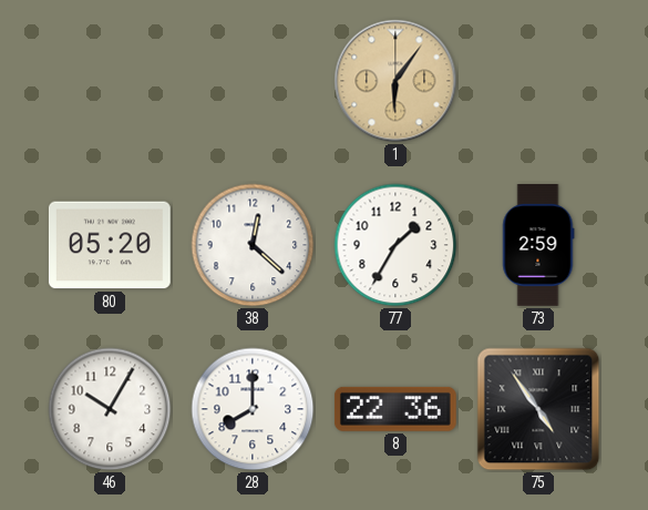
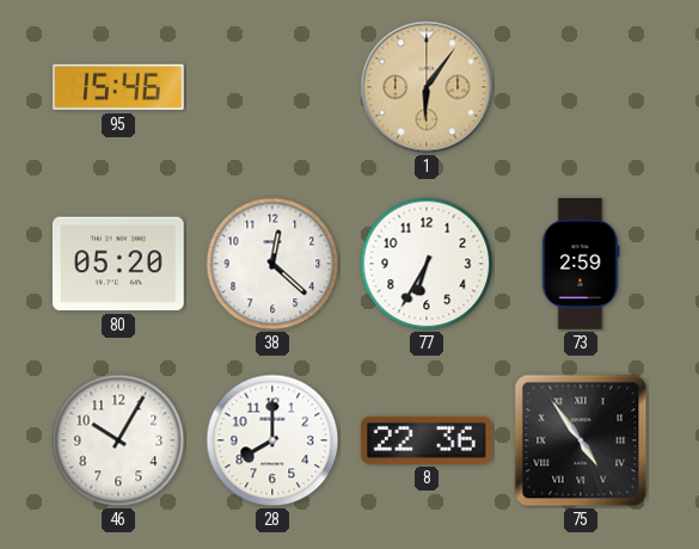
95: none -> 15:46 (118, 87)
77: 1:35 -> 6:35 (427, 264)
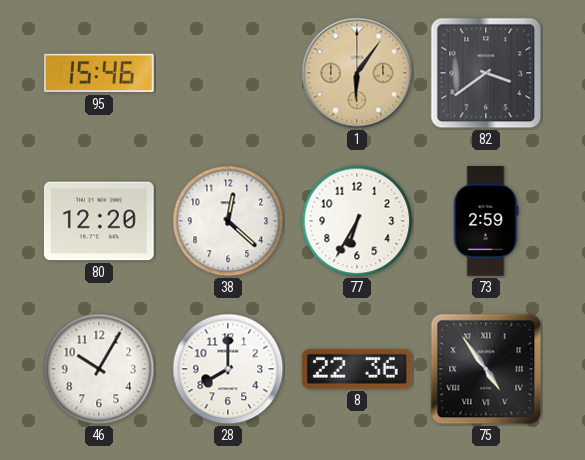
82: none -> 3:39 (486, 73)
80: 05:20 -> 12:20 (99, 221)
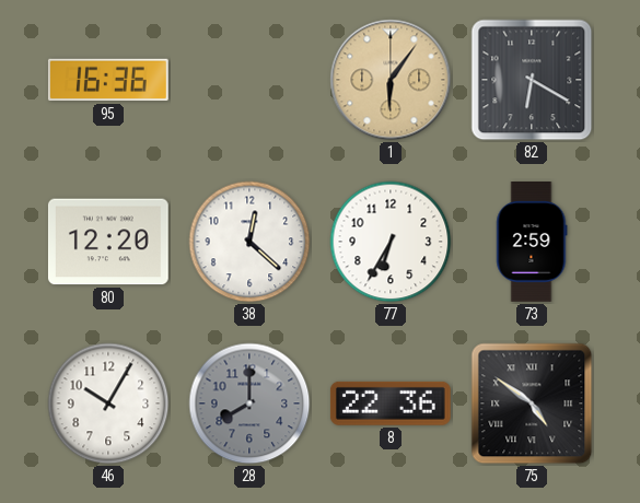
95: 15:46 -> 16:36 (108, 80)
82: 3:39 -> 6:20 (532, 80)
28 dial: white -> grey (249, 403)
75: 4:54 -> 4:51 (532, 403)
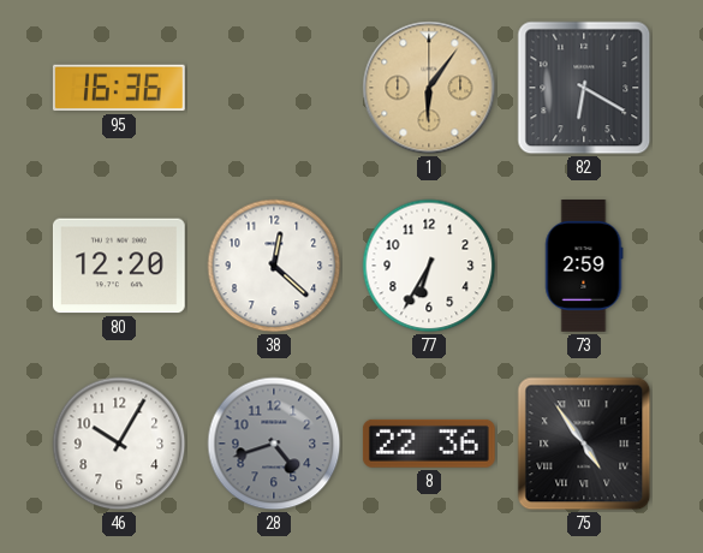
28: 8:00 -> 4:42 (274, 444)
75: 4:51 -> 4:54 (584, 444)
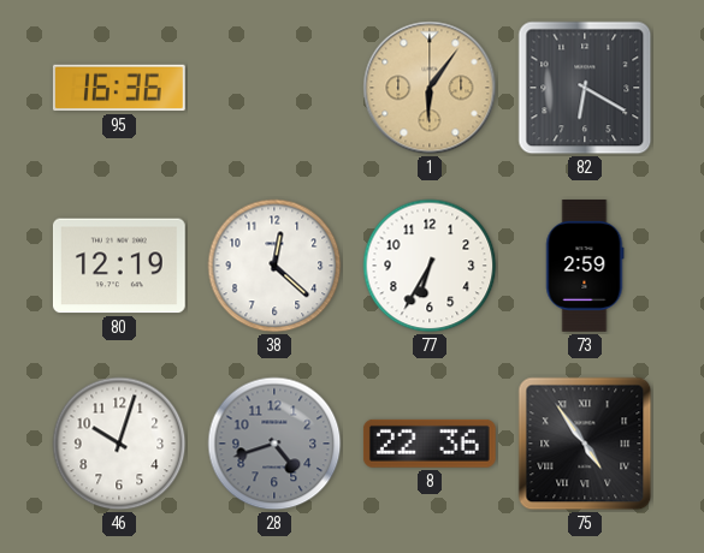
80: 12:20 -> 12:19 (119, 266)
46: 10:05 -> 10:03 (119, 444)
